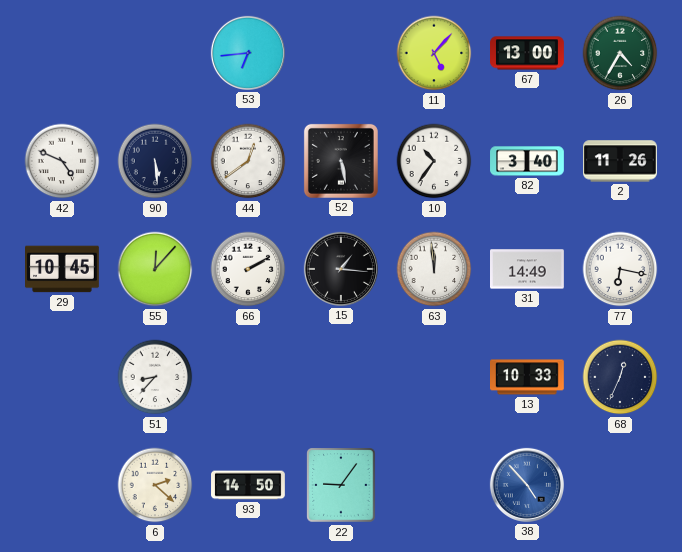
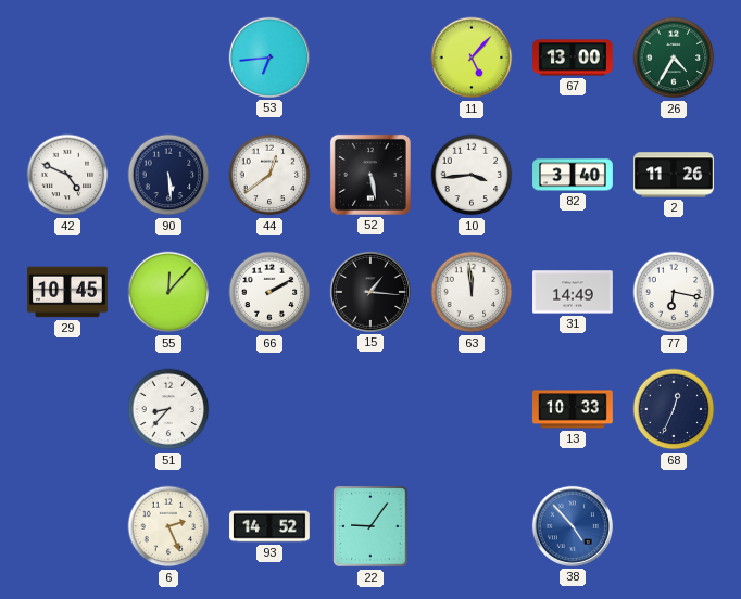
10: 10:36 -> 3:44 (472, 175)
6: 2:22 -> 2:26 (168, 526)
93: 14:50 -> 14:52 (269, 526)
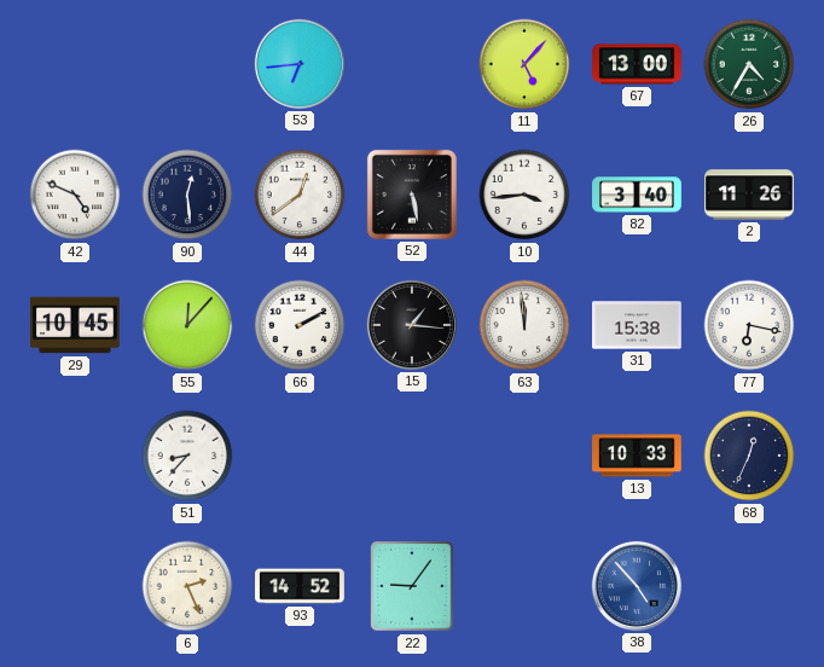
90: 5:29 -> 12:29 (187, 195)
31: 14:49 -> 15:38 (638, 325)
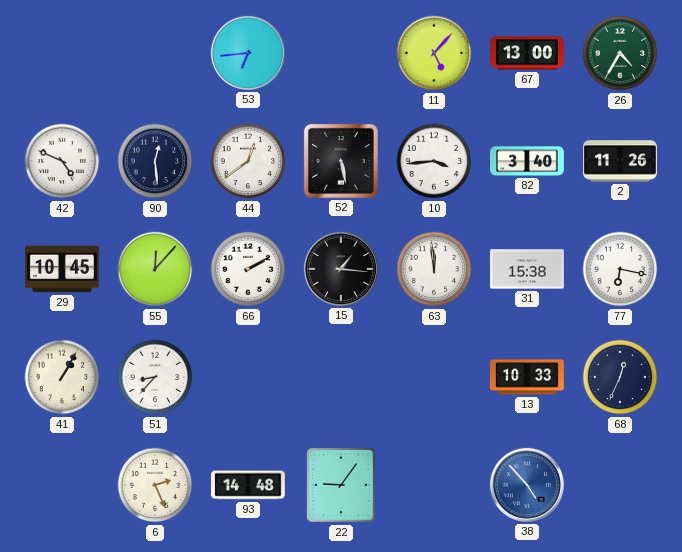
41: none -> 1:05 (62, 377)
93: 14:52 -> 14:48 (248, 485)
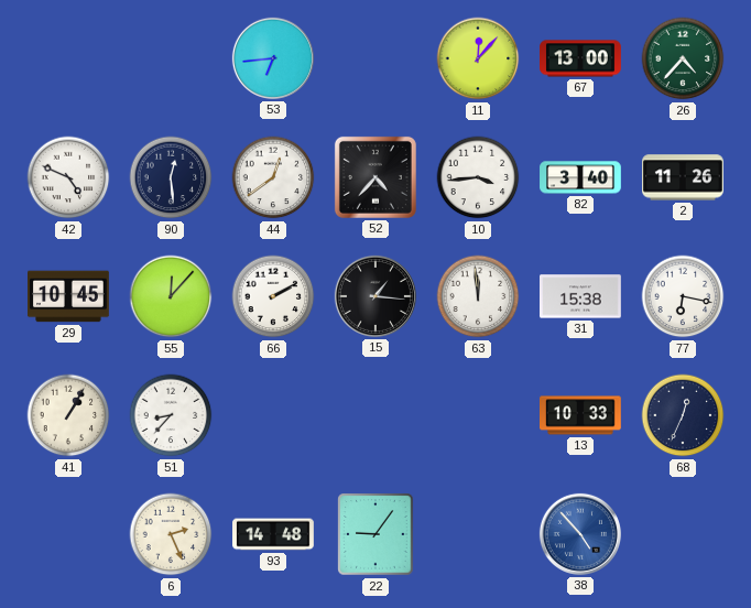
11: 5:07 -> 12:07 (478, 58)
26: 4:35 -> 4:37 (683, 58)
52: 5:28 -> 4:37 (375, 177)
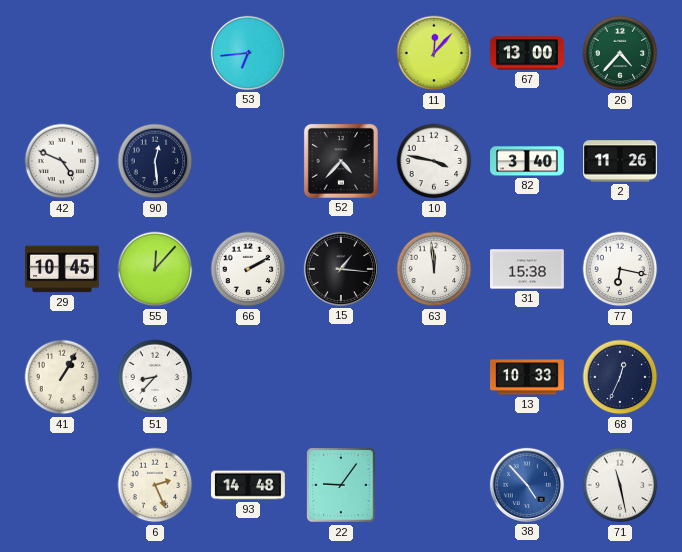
44: 12:39 -> none (273, 177)
10: 3:44 -> 3:47 (434, 161)
71: none -> 11:28 (620, 485)
